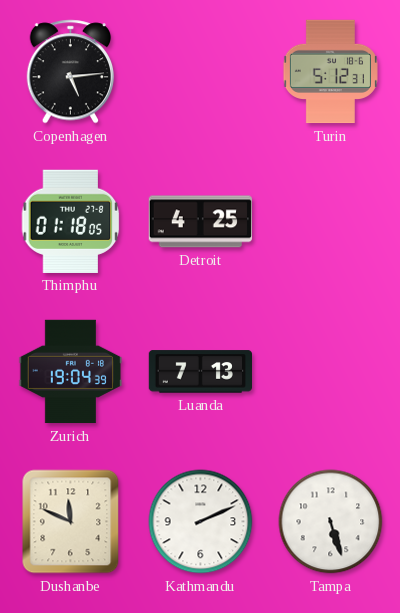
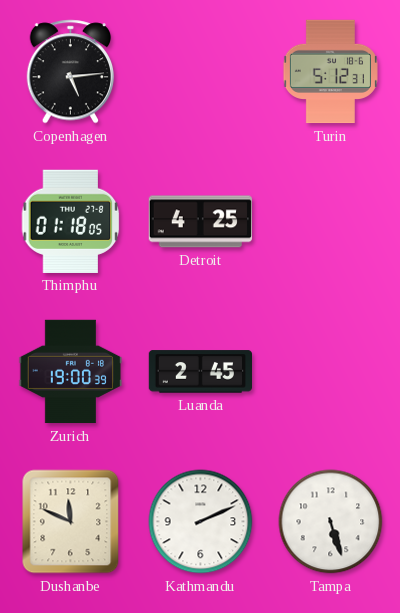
Zurich: 19:04 -> 19:00 (71, 372)
Luanda: 7:13 -> 2:45 (200, 372)
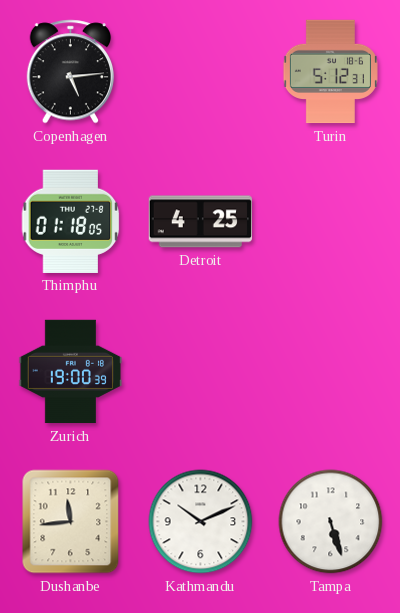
Luanda: 2:45 -> none (200, 372)
Dushanbe: 11:49 -> 11:44 (71, 522)
Kathmandu: 2:11 -> 10:11 (201, 522)
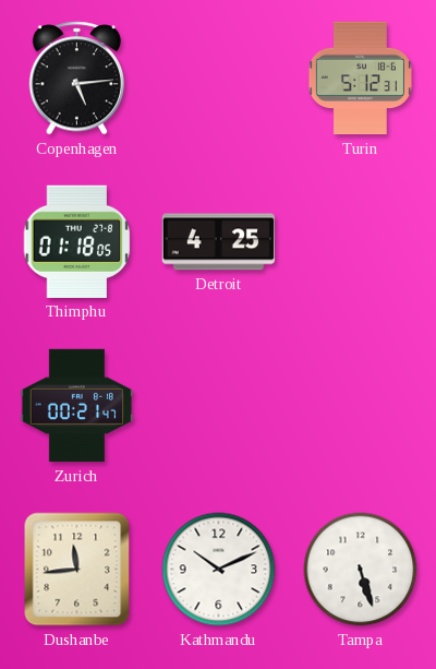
Zurich: 19:00 -> 00:21 (77, 406)
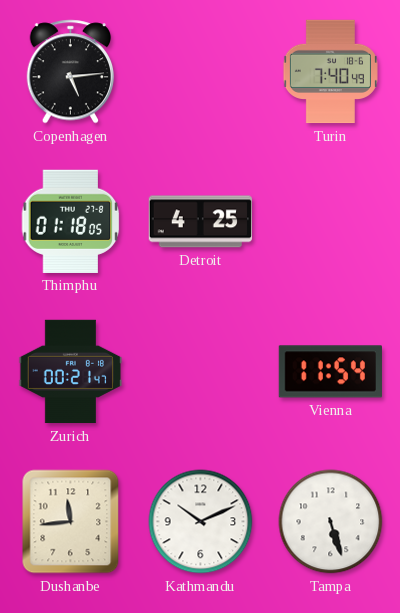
Turin: 5:12 -> 7:40 (330, 72)
Vienna: none -> 11:54 (330, 372)
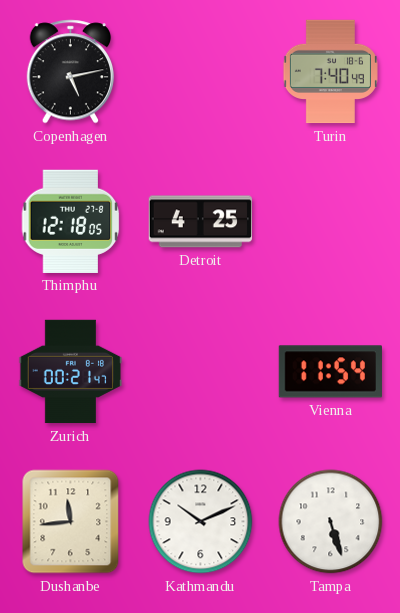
Copenhagen: 5:14 -> 5:13 (71, 72)
Thimphu: 01:18 -> 12:18 (71, 221)
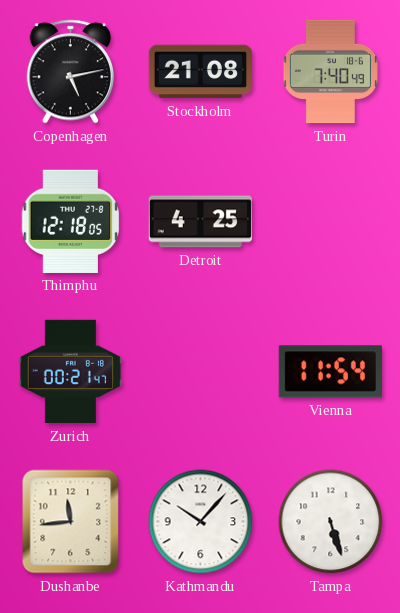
Stockholm: none -> 21:08 (201, 72)
Kathmandu: 10:11 -> 10:07 (201, 522)
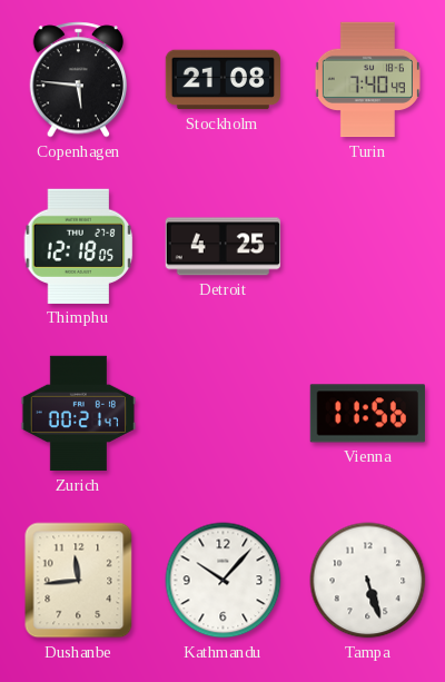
Copenhagen: 5:13 -> 5:46 (79, 80)
Vienna: 11:54 -> 11:56 (367, 414)
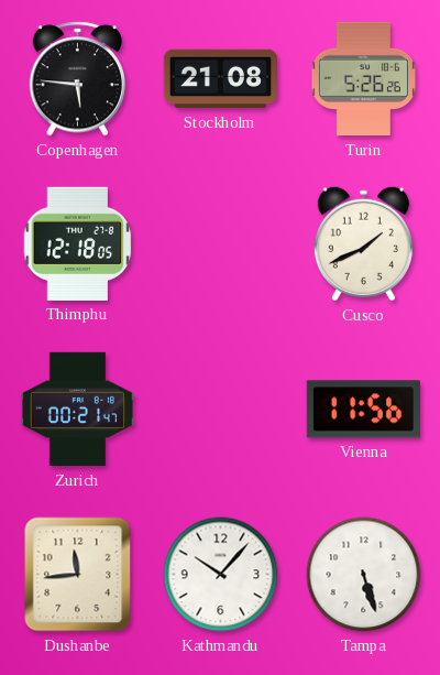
Turin: 7:40 -> 5:26 (363, 79)
Detroit: 4:25 -> none (222, 247)
Cusco: none -> 1:41 (363, 244)
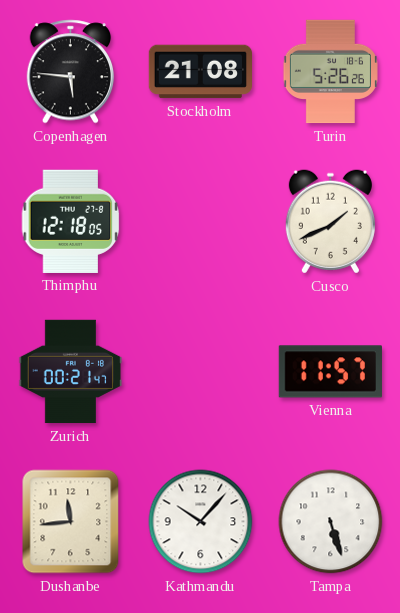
Vienna: 11:56 -> 11:57 (330, 372)
